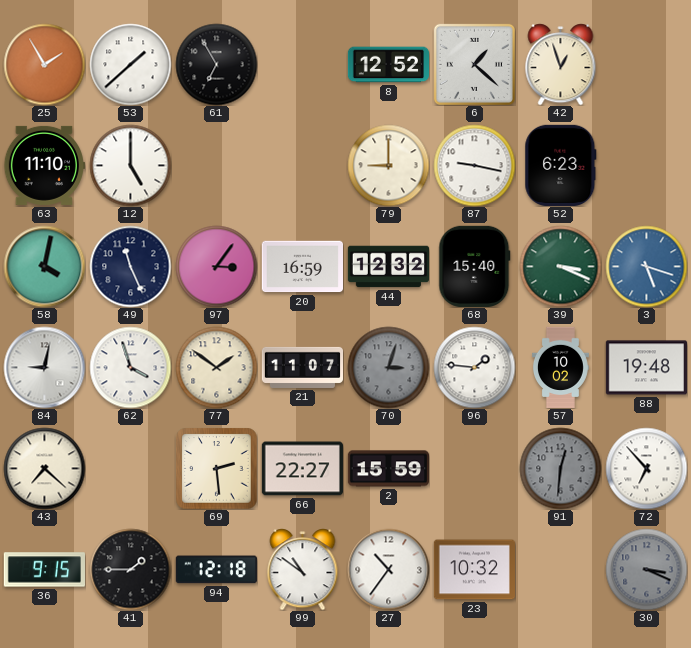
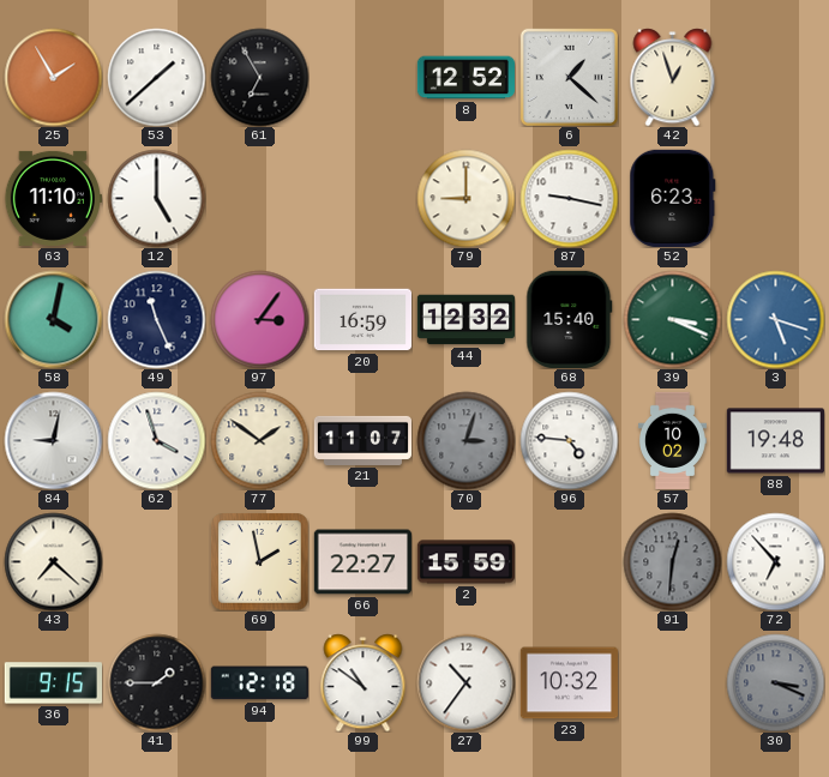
96: 1:46 -> 4:46 (569, 440)
69: 2:29 -> 1:58 (259, 561)
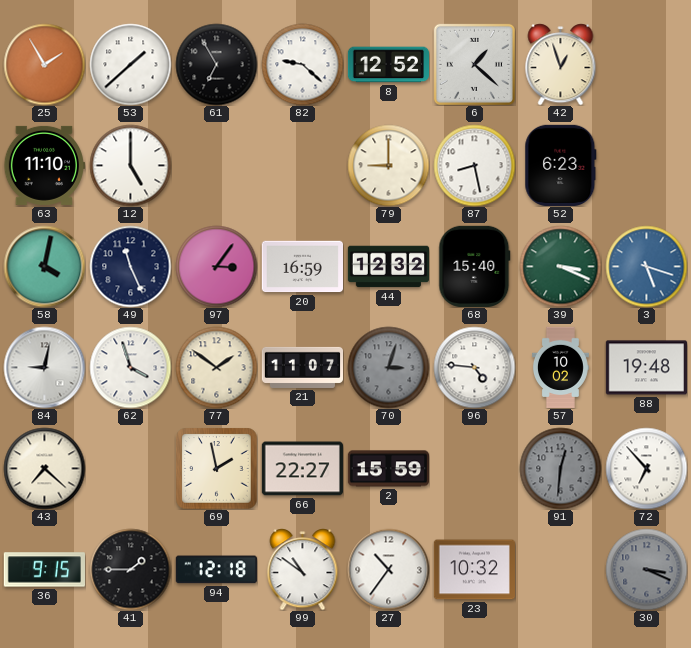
82: none -> 9:22 (302, 64)
87: 9:17 -> 8:28 (474, 165)
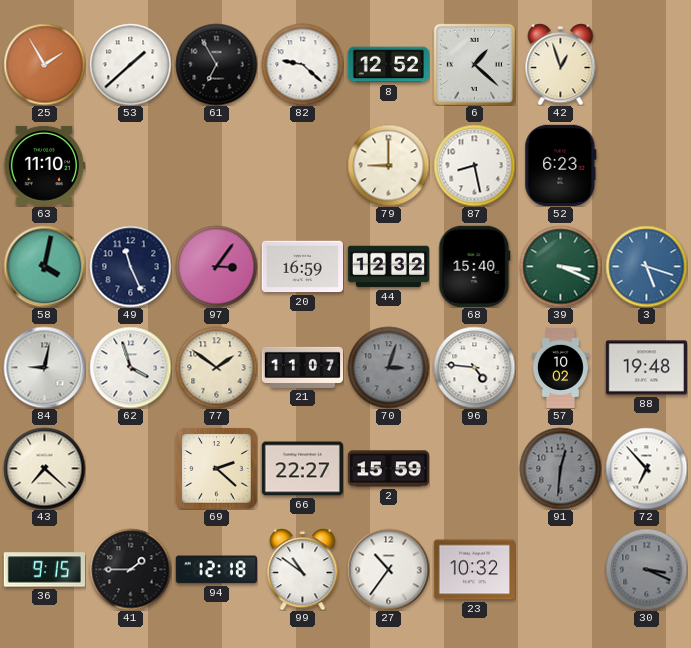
12: 5:00 -> none (130, 165)
69: 1:58 -> 2:22 (216, 468)
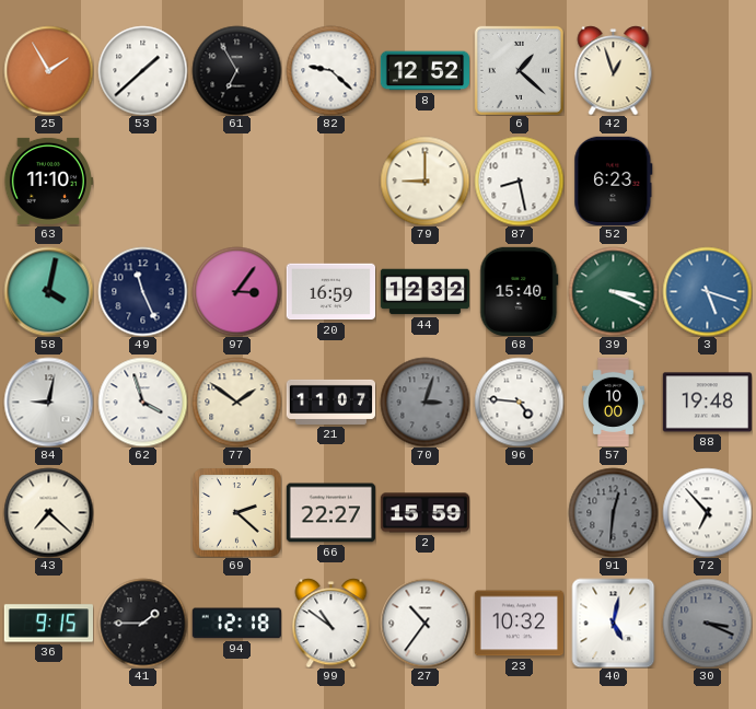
57: 10:02 -> 10:00 (613, 402)
40: none -> 5:02 (614, 623)
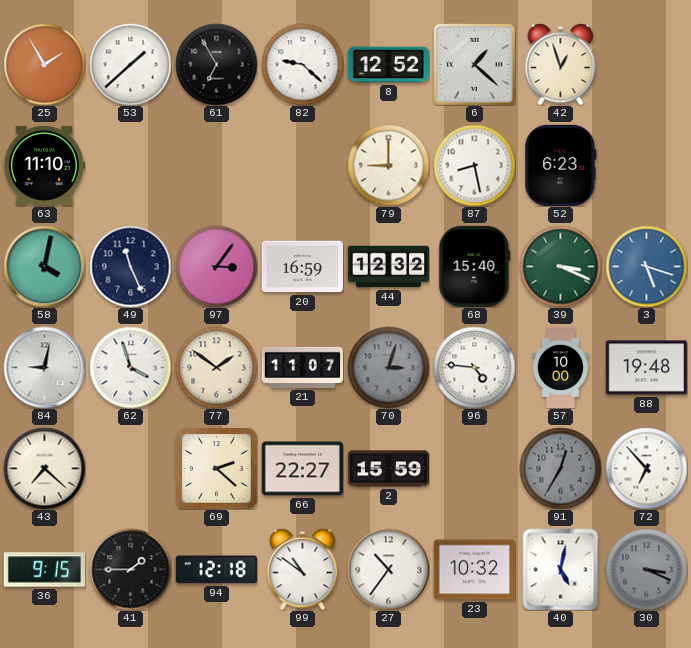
91: 12:31 -> 12:35 (560, 468)
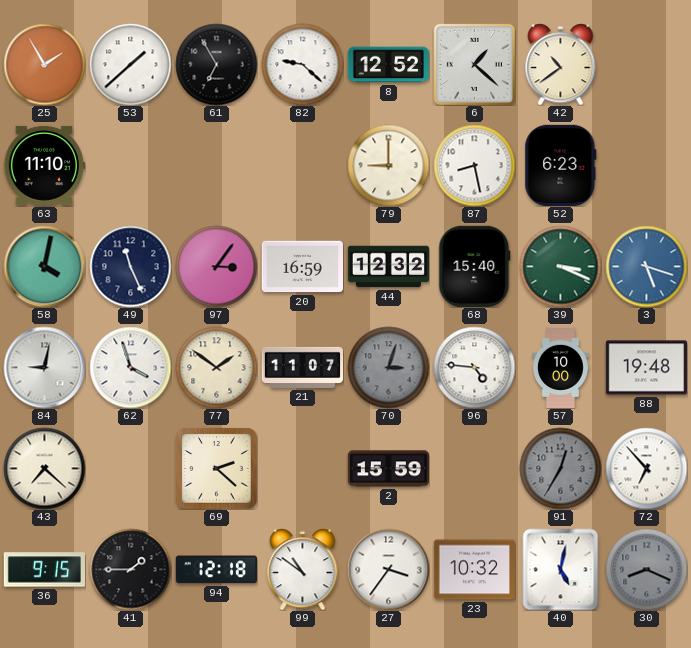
42: 12:57 -> 10:39 (561, 64)
66: 22:27 -> none (302, 469)
27: 10:36 -> 3:36 (388, 569)
30: 3:19 -> 8:19 (646, 569)
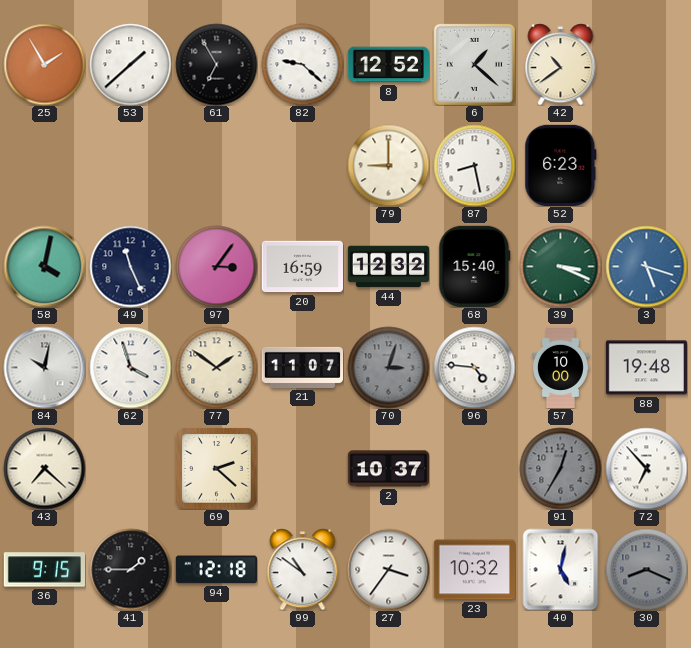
63: 11:10 -> none (44, 165)
84: 9:02 -> 10:02 (44, 367)
2: 15:59 -> 10:37 (388, 469)
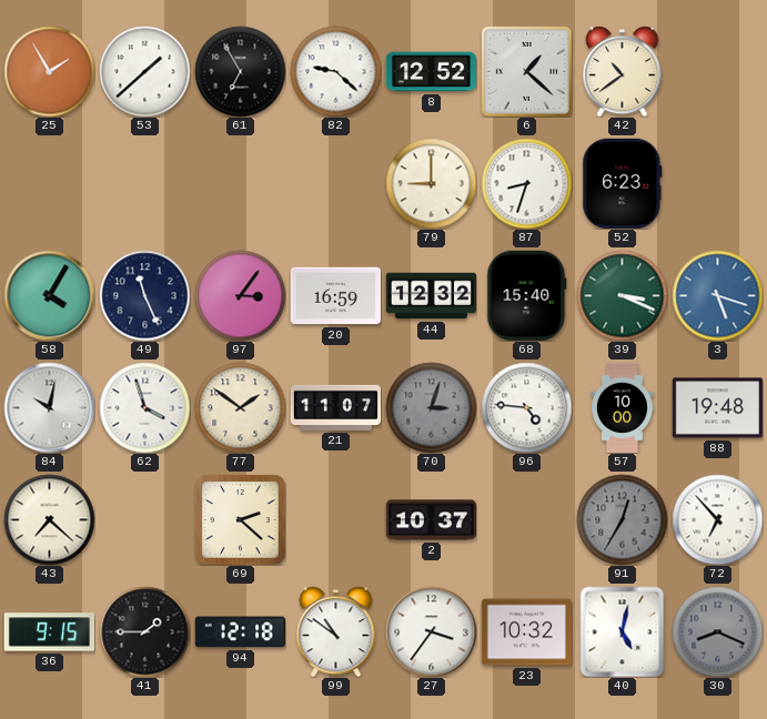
87: 8:28 -> 8:33 (526, 183)
58: 4:02 -> 4:05 (49, 295)
